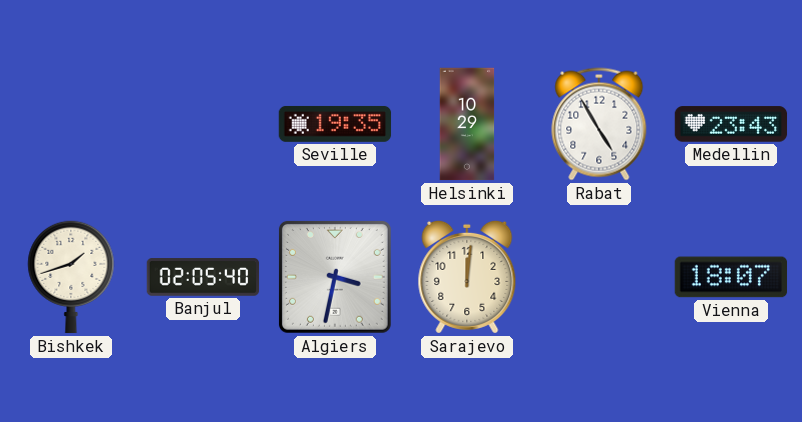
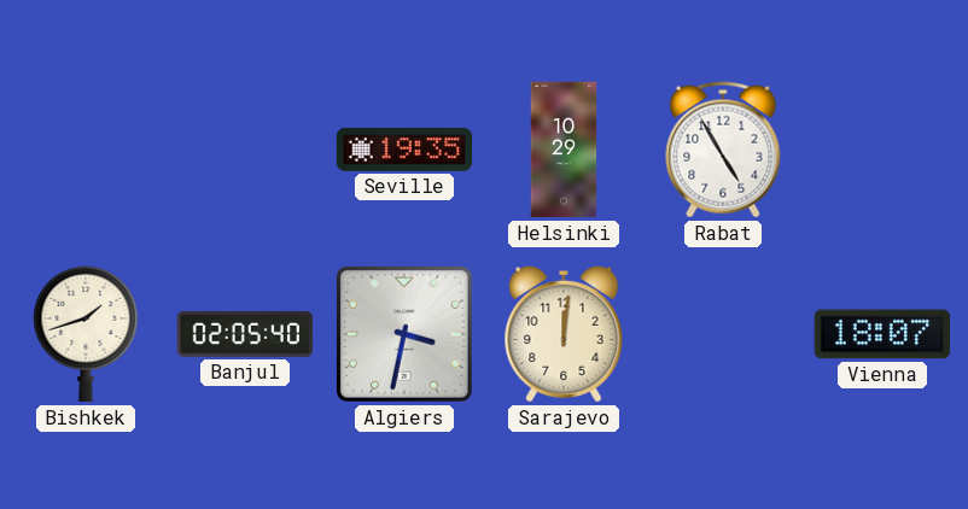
Medellin: 23:43 -> none (731, 124)
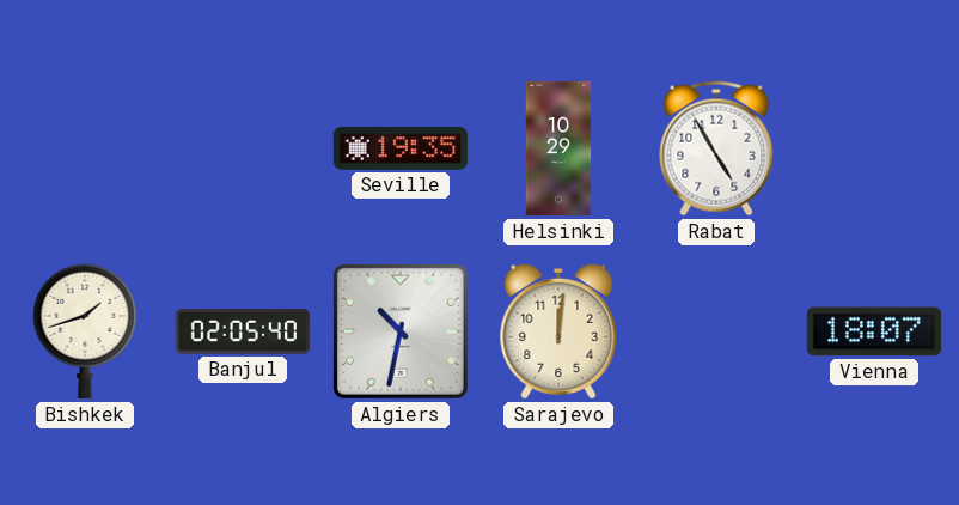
Algiers: 3:32 -> 10:32 (401, 331)
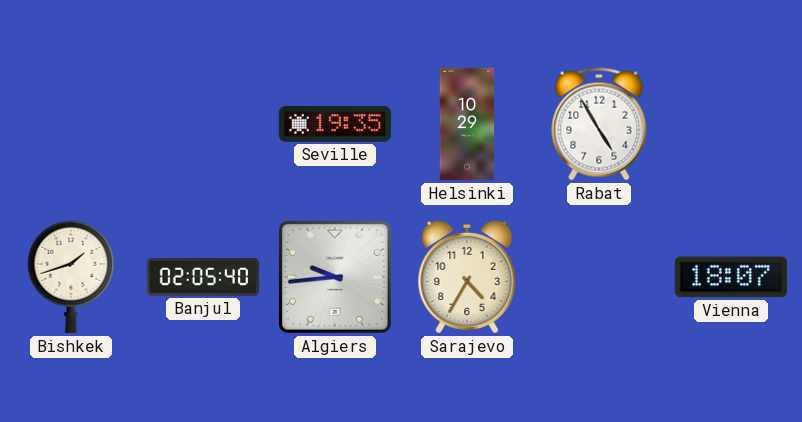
Algiers: 10:32 -> 9:44 (335, 277)
Sarajevo: 12:01 -> 4:35 (467, 277)
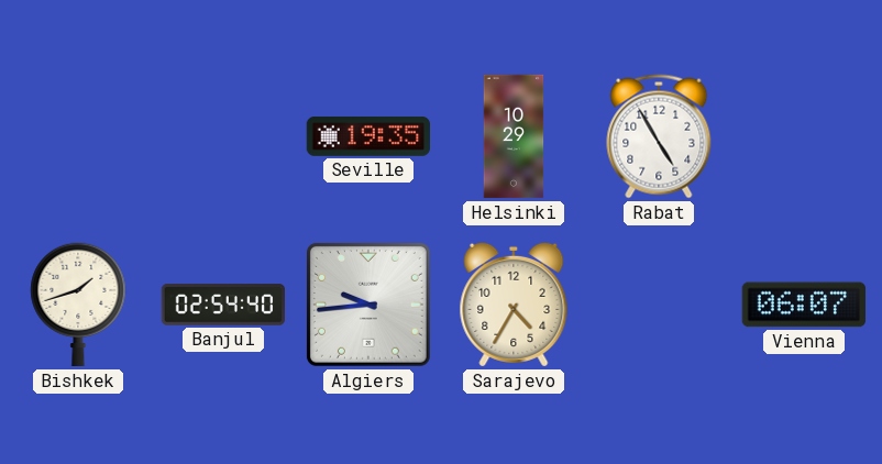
Banjul: 02:05 -> 02:54 (223, 305)
Vienna: 18:07 -> 06:07 (804, 305)
